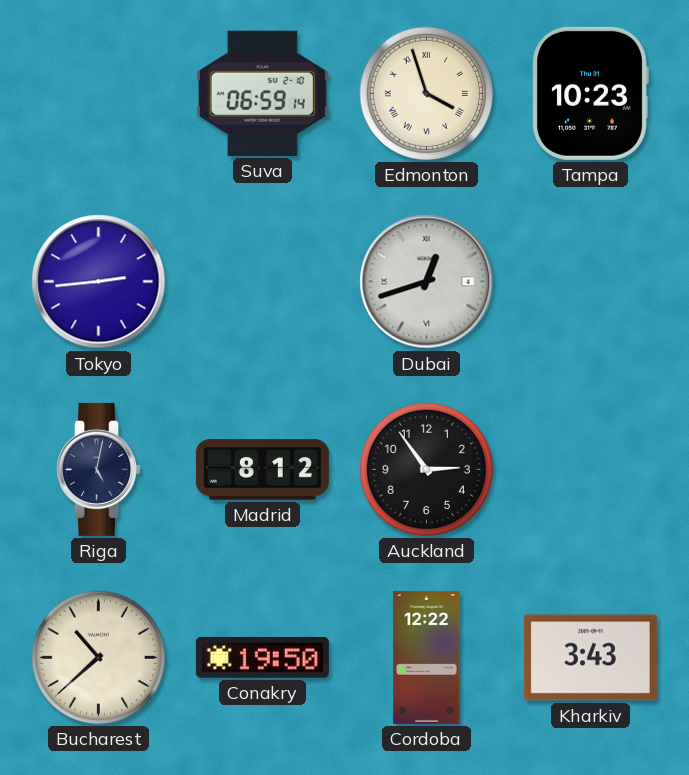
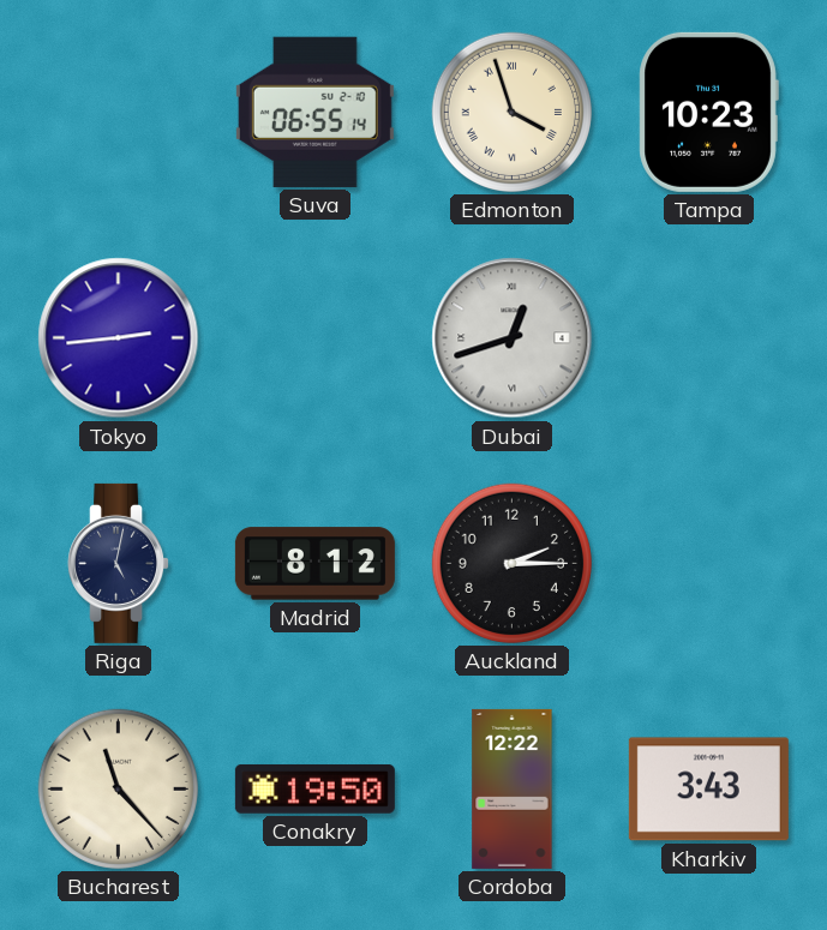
Suva: 06:59 -> 06:55 (314, 112)
Auckland: 2:54 -> 2:15 (511, 563)
Bucharest: 10:38 -> 11:23 (118, 788)
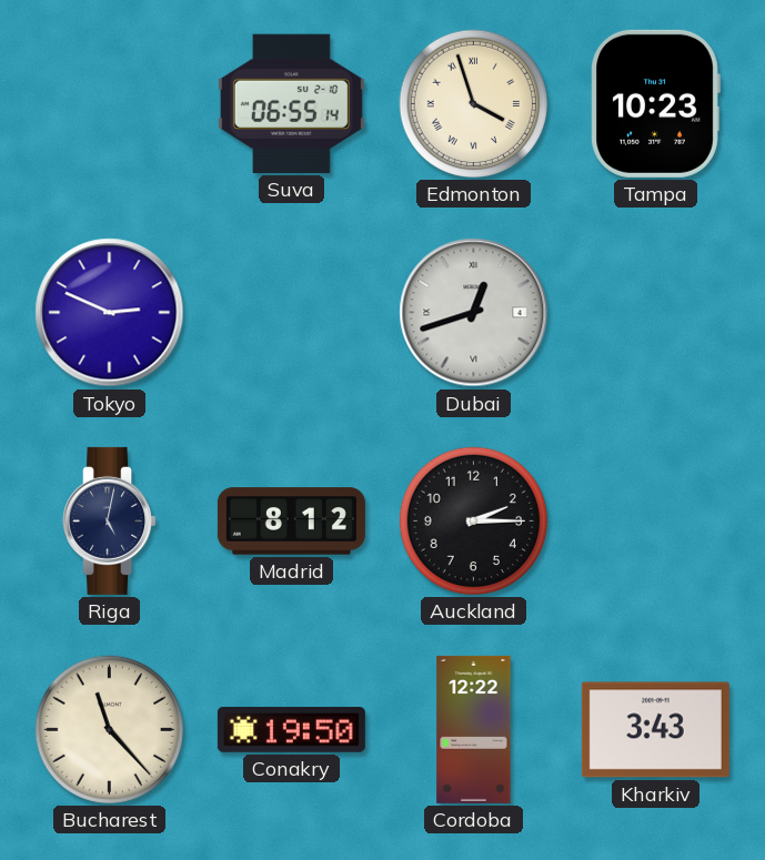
Tokyo: 2:44 -> 2:49 (110, 313)
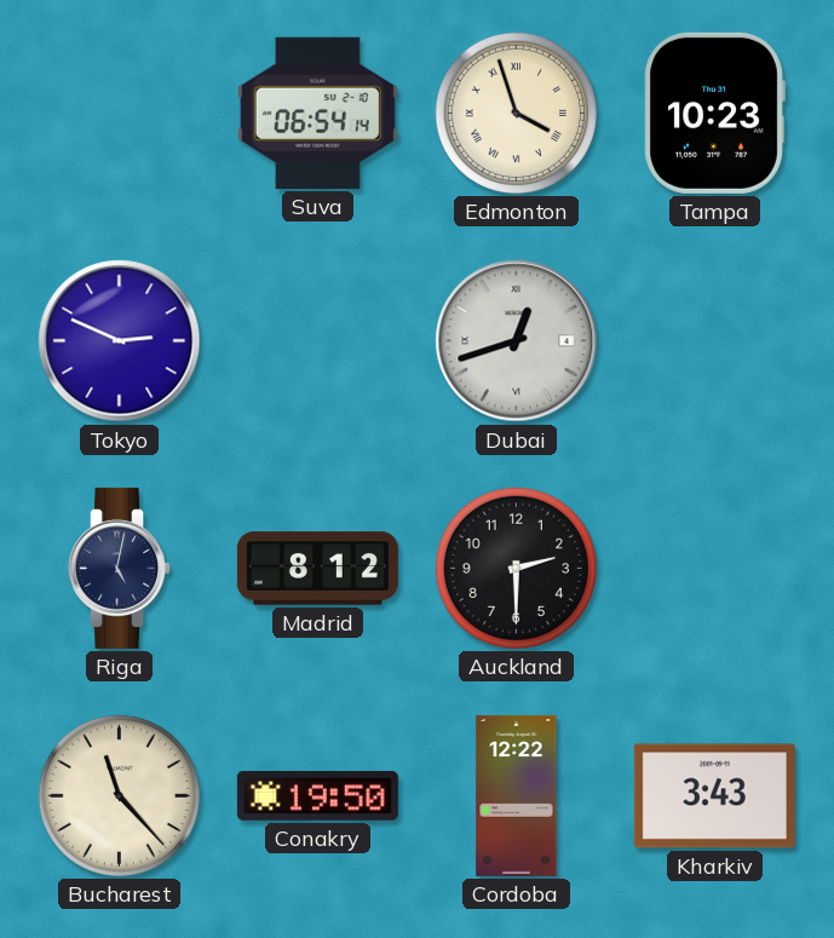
Suva: 06:55 -> 06:54 (317, 113)
Auckland: 2:15 -> 2:30 (516, 568)
